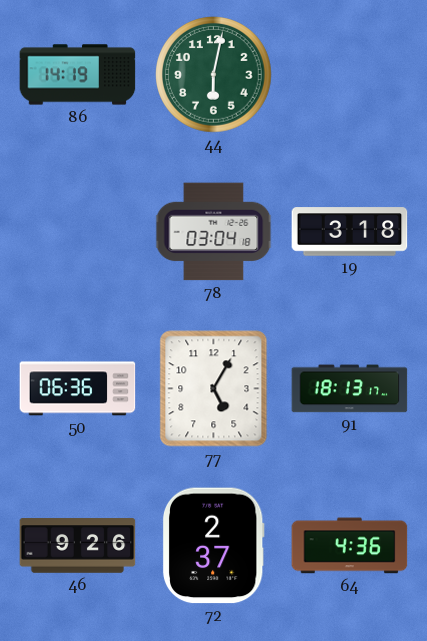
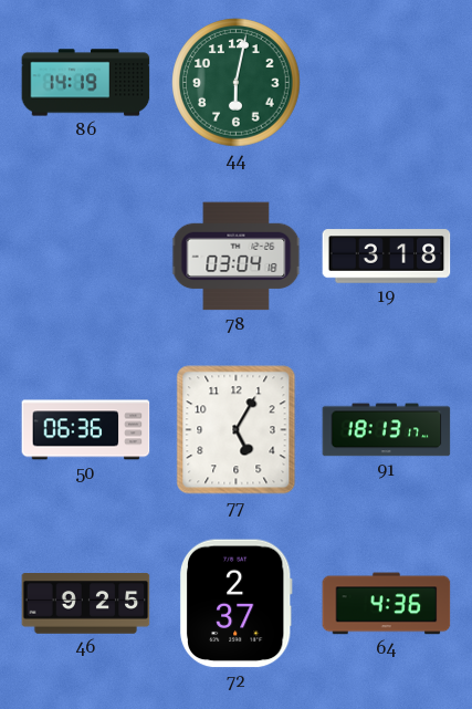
46: 9:26 -> 9:25 (86, 604)
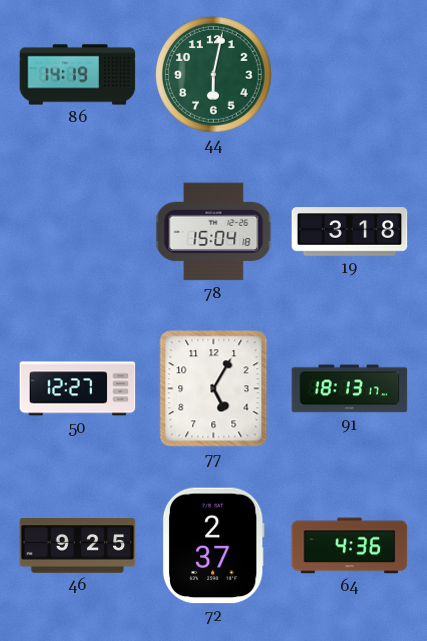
78: 03:04 -> 15:04 (214, 232)
50: 06:36 -> 12:27 (78, 389)
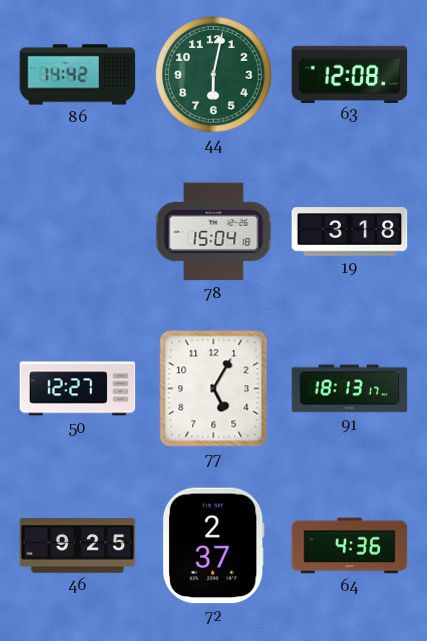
86: 14:19 -> 14:42 (78, 75)
63: none -> 12:08 (350, 74)
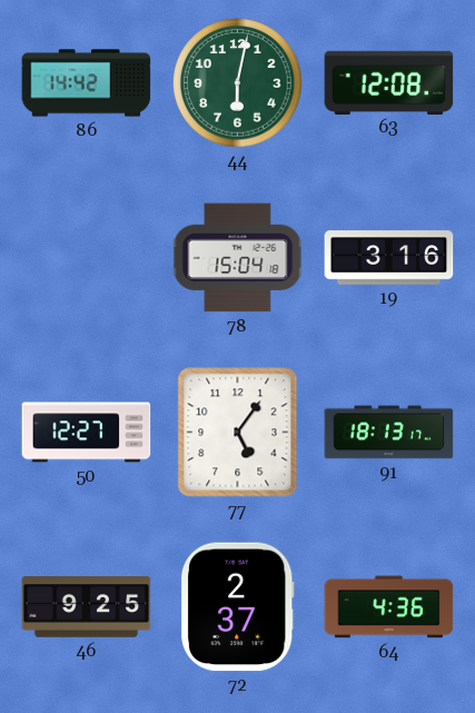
19: 3:18 -> 3:16 (389, 258)
77: 5:05 -> 5:06 (238, 433)
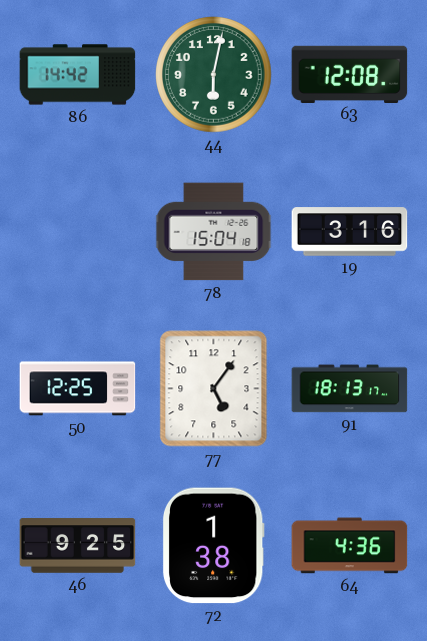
50: 12:27 -> 12:25 (78, 389)
72: 2:37 -> 1:38 (213, 546)
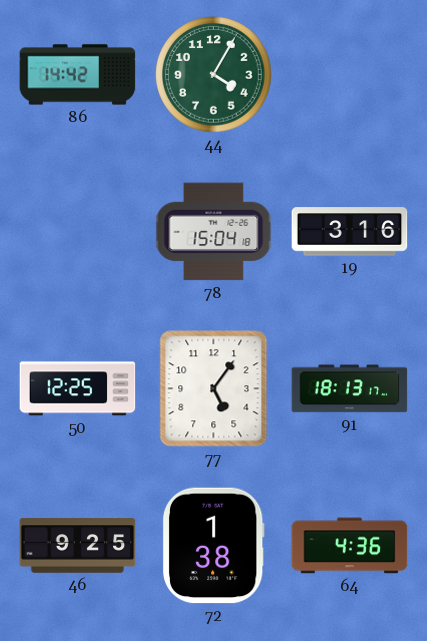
44: 6:02 -> 4:05 (214, 75)
63: 12:08 -> none (350, 74)
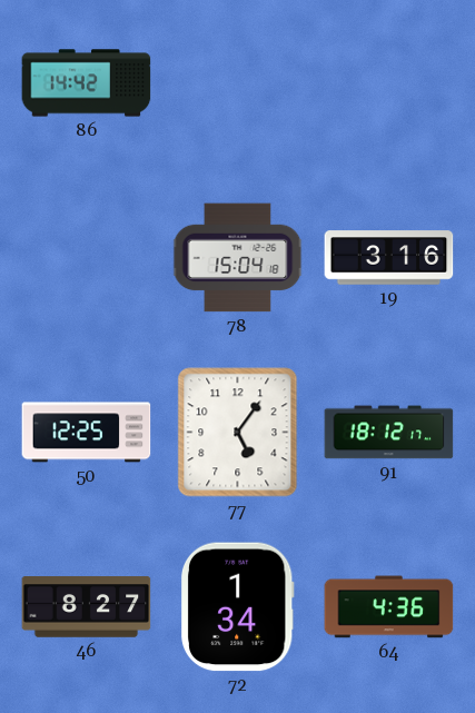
44: 4:05 -> none (214, 75)
91: 18:13 -> 18:12 (389, 433)
46: 9:25 -> 8:27 (87, 607)
72: 1:38 -> 1:34 (237, 607)
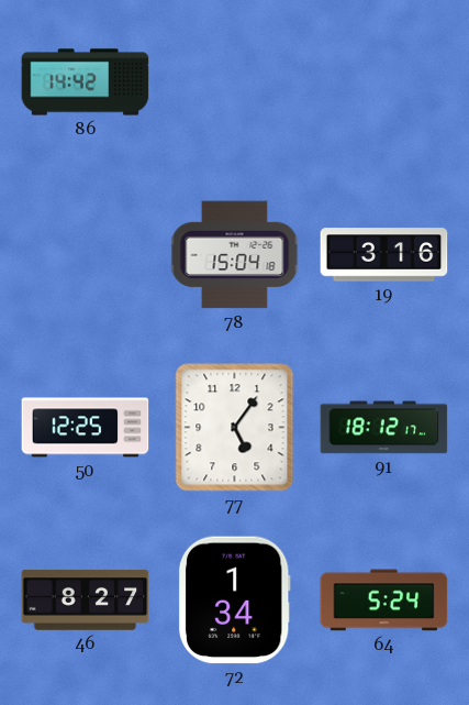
64: 4:36 -> 5:24 (384, 601)
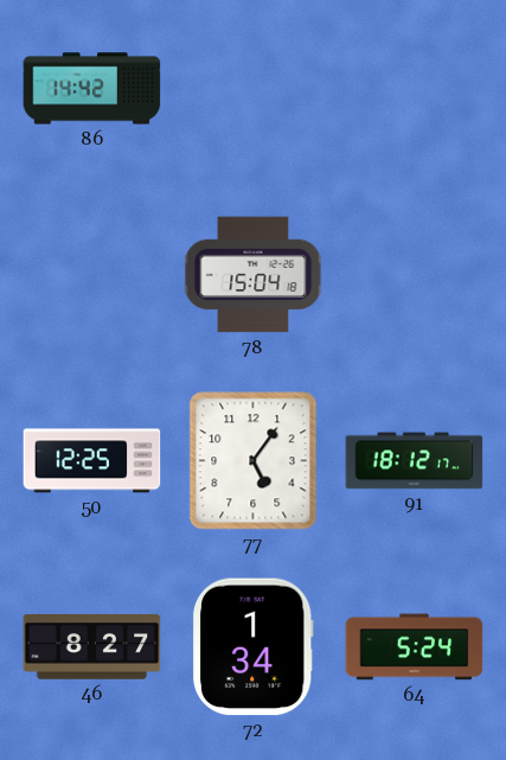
19: 3:16 -> none (384, 255)
